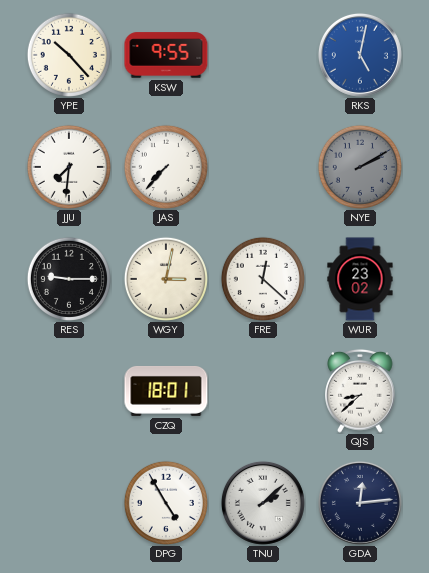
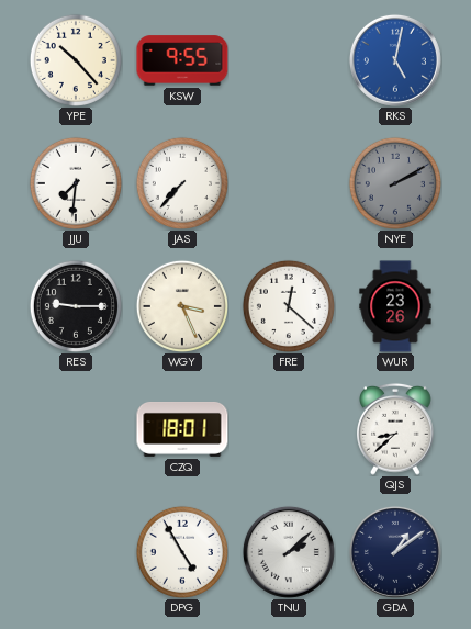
WGY: 3:02 -> 3:26 (182, 306)
WUR: 23:02 -> 23:26 (395, 306)
GDA: 12:14 -> 1:09 (395, 552)
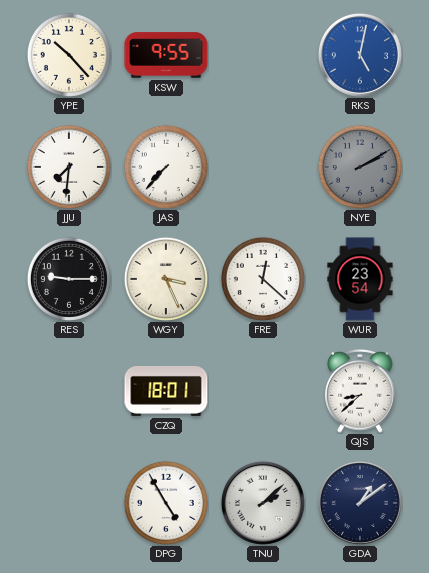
WUR: 23:26 -> 23:54 (360, 279)
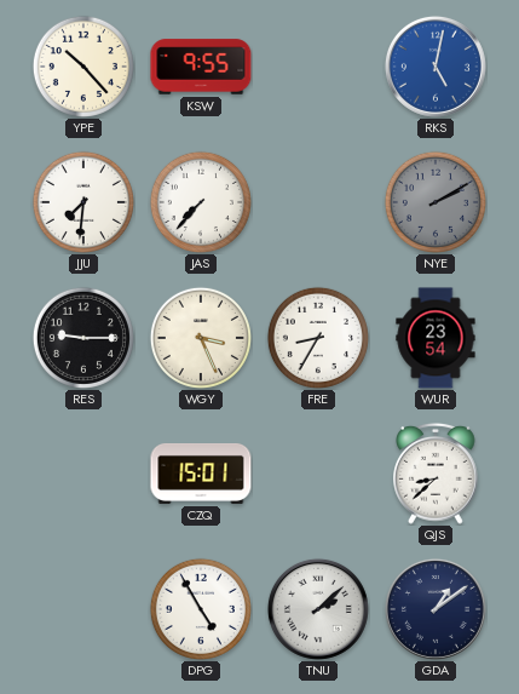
FRE: 12:22 -> 8:35 (318, 338)
CZQ: 18:01 -> 15:01 (201, 474)
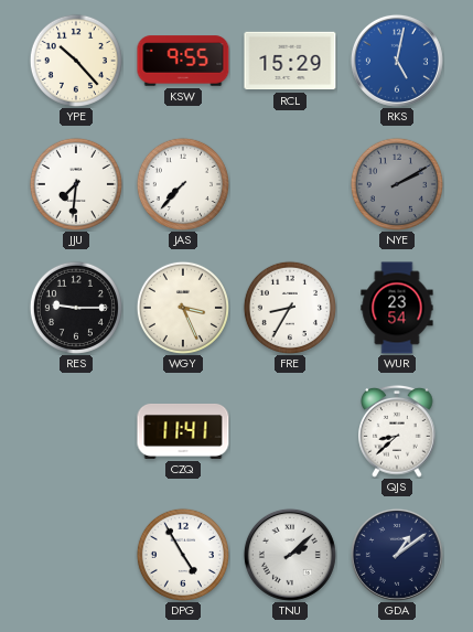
RCL: none -> 15:29 (290, 61)
CZQ: 15:01 -> 11:41 (183, 431)
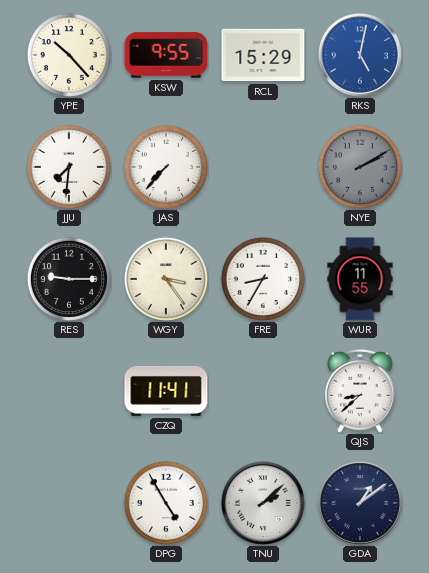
WGY: 3:26 -> 3:24 (166, 279)
WUR: 23:54 -> 11:55 (360, 279)
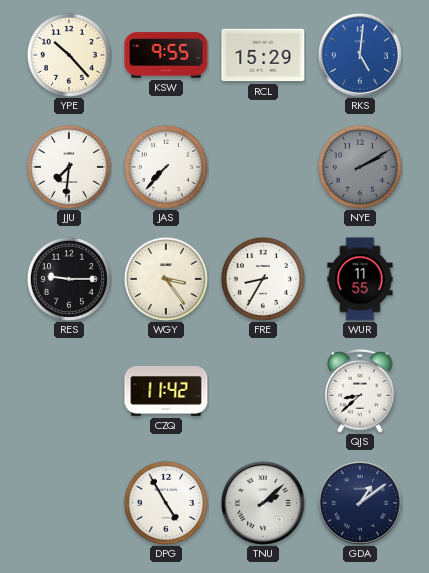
RKS: 5:02 -> 5:01 (360, 55)
CZQ: 11:41 -> 11:42 (166, 391)
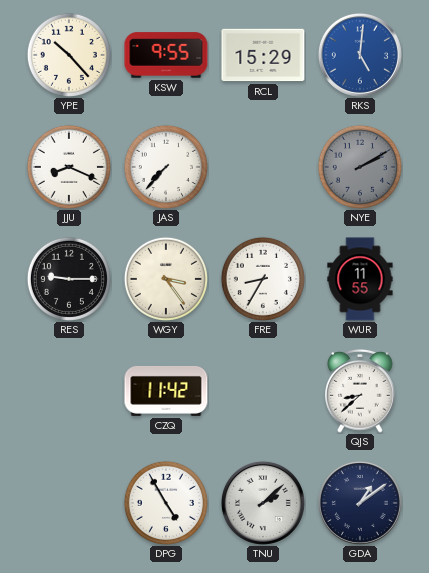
JJU: 7:31 -> 8:19 (69, 167)
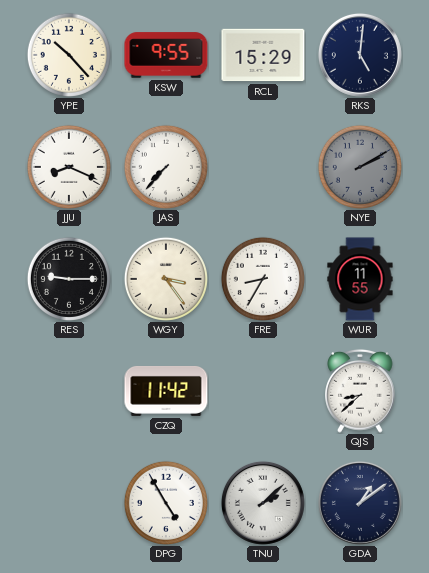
RKS dial: blue -> navy (360, 55)
